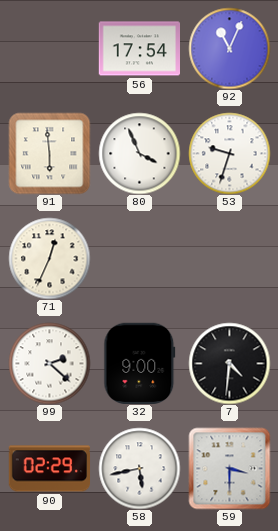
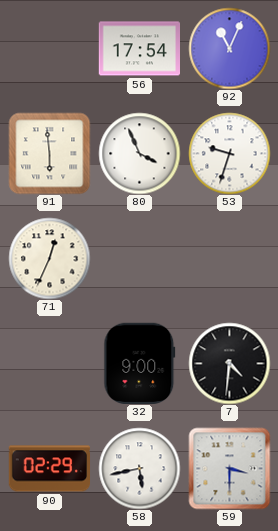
99: 2:22 -> none (49, 363)
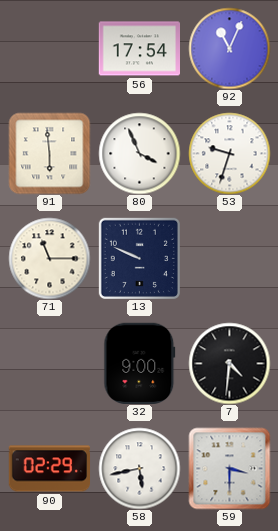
71: 12:34 -> 11:15 (49, 258)
13: none -> 9:49 (139, 258)
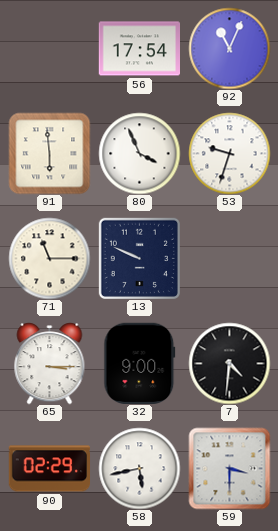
65: none -> 3:15 (50, 363)
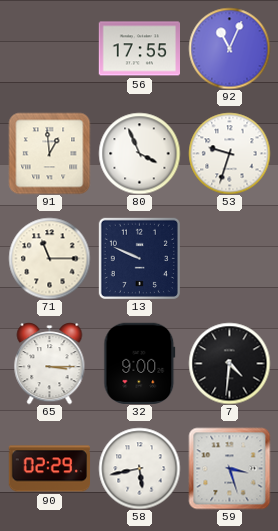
56: 17:54 -> 17:55 (139, 49)
91: 5:59 -> 12:59 (49, 153)
59: 3:30 -> 3:27 (229, 468)
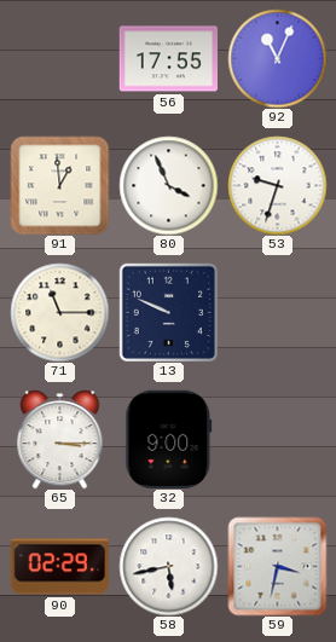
7: 4:31 -> none (229, 363)
59: 3:27 -> 3:32 (277, 566)
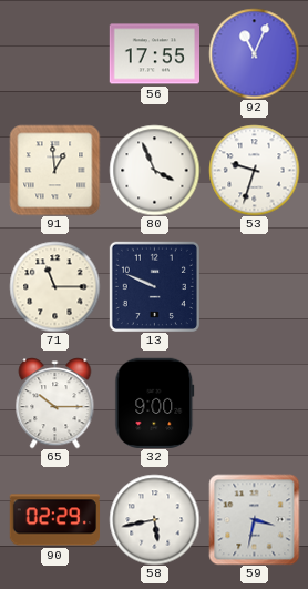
65: 3:15 -> 10:15 (55, 403)
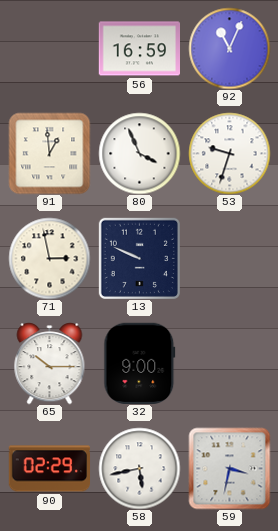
56: 17:55 -> 16:59 (139, 49)
71: 11:15 -> 2:58 (49, 258)
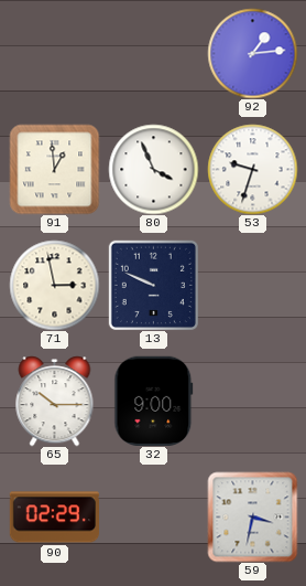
56: 16:59 -> none (139, 49)
92: 11:04 -> 1:14 (252, 53)
58: 5:43 -> none (139, 468)
